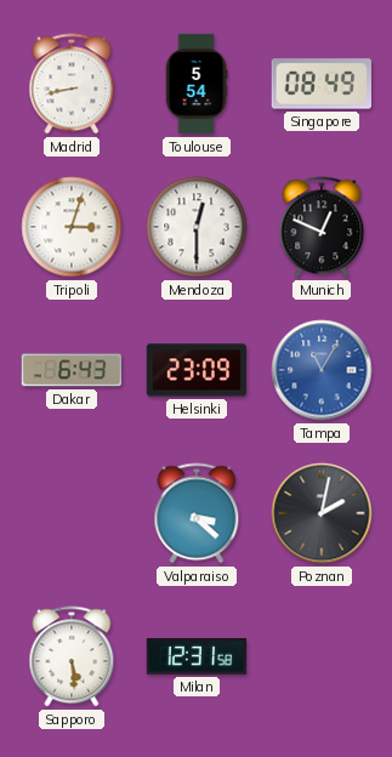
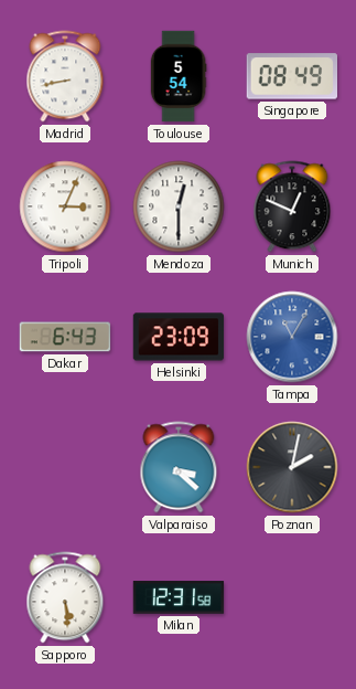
Tripoli: 3:03 -> 3:04 (65, 206)
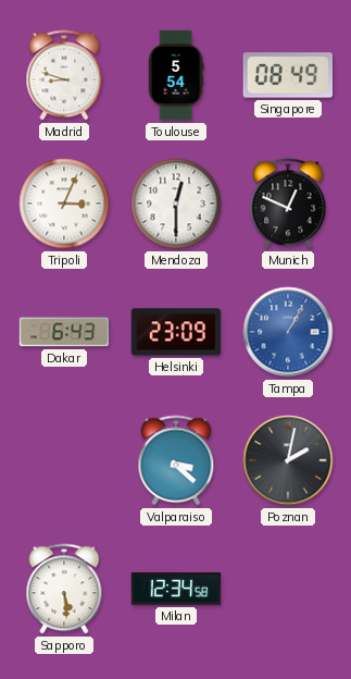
Madrid: 8:43 -> 8:48 (64, 75)
Tampa: 11:05 -> 1:05 (288, 332)
Milan: 12:31 -> 12:34 (176, 589)
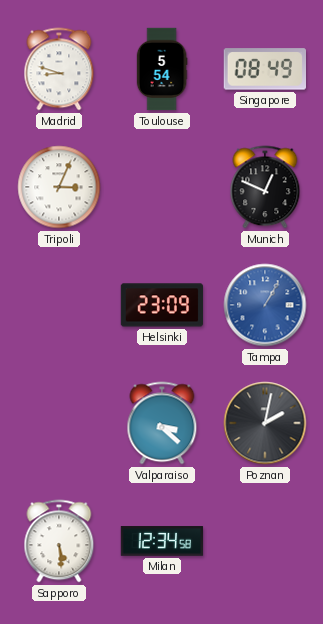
Mendoza: 12:30 -> none (176, 203)
Dakar: 6:43 -> none (64, 332)
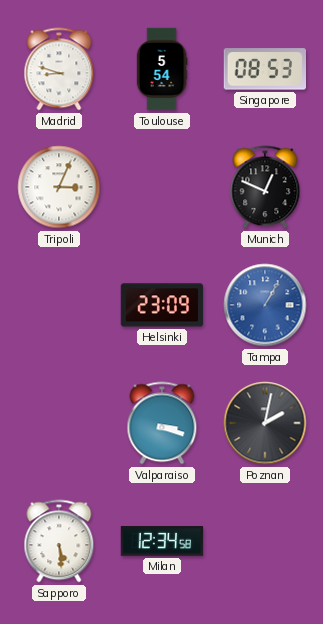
Singapore: 08:49 -> 08:53 (264, 69)
Valparaiso: 3:22 -> 3:18 (162, 423)
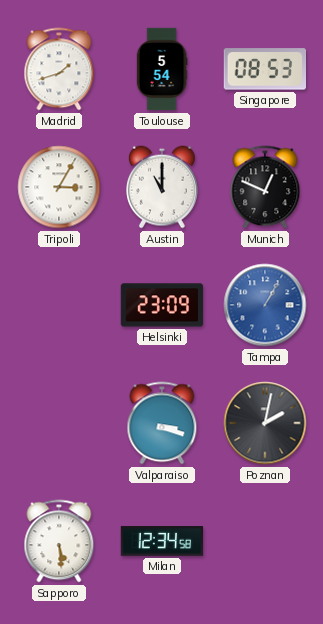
Madrid: 8:48 -> 1:42 (59, 69)
Tripoli: 3:04 -> 3:05 (59, 187)
Austin: none -> 11:00 (163, 187)
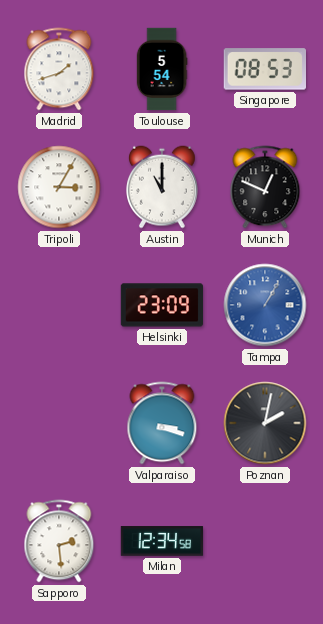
Sapporo: 5:29 -> 2:29 (59, 541)
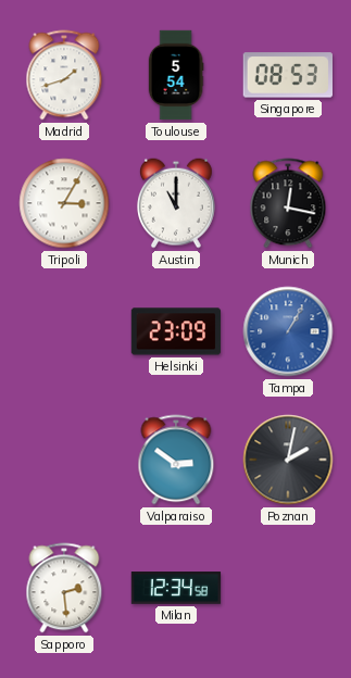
Munich: 12:49 -> 12:17 (288, 203)
Valparaiso: 3:18 -> 2:51 (176, 460)
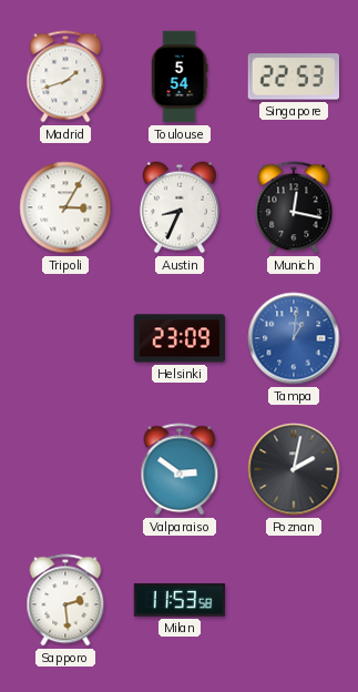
Singapore: 08:53 -> 22:53 (293, 77)
Austin: 11:00 -> 8:34 (181, 207)
Tampa: 1:05 -> 1:01 (294, 338)
Milan: 12:34 -> 11:53 (180, 600)
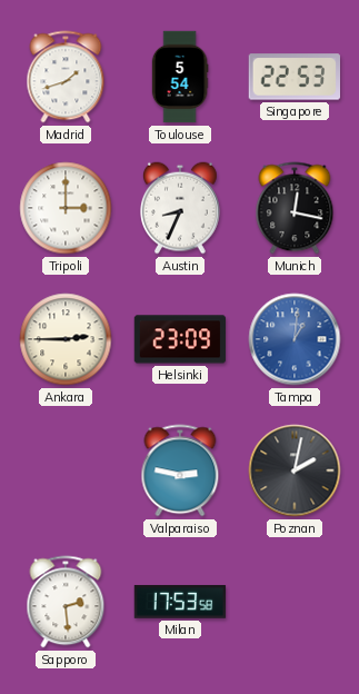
Tripoli: 3:05 -> 3:00 (66, 208)
Ankara: none -> 2:45 (66, 339)
Valparaiso: 2:51 -> 2:47 (180, 470)
Milan: 11:53 -> 17:53 (180, 602)
